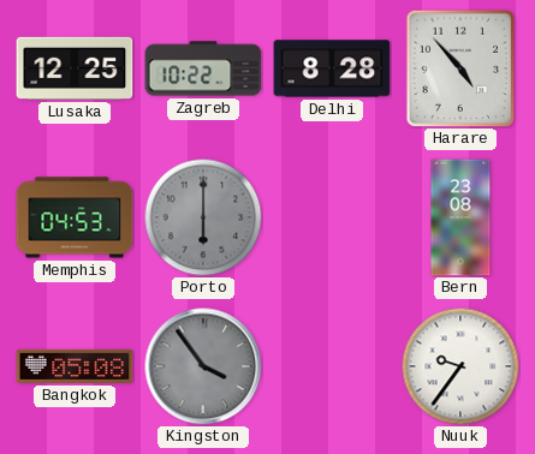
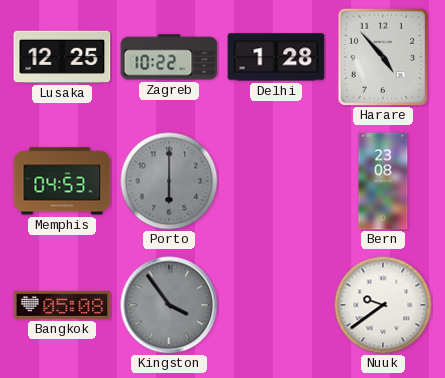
Delhi: 8:28 -> 1:28 (276, 57)
Nuuk: 9:36 -> 9:39 (383, 305)
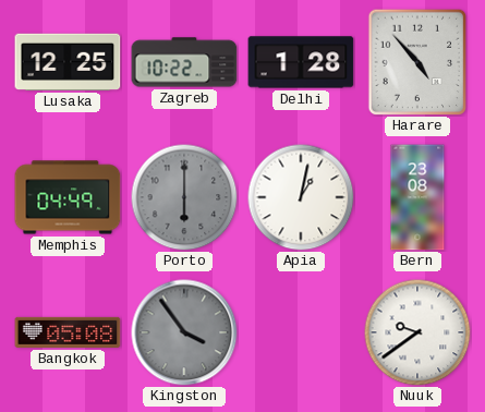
Memphis: 04:53 -> 04:49 (68, 197)
Apia: none -> 1:02 (301, 197)
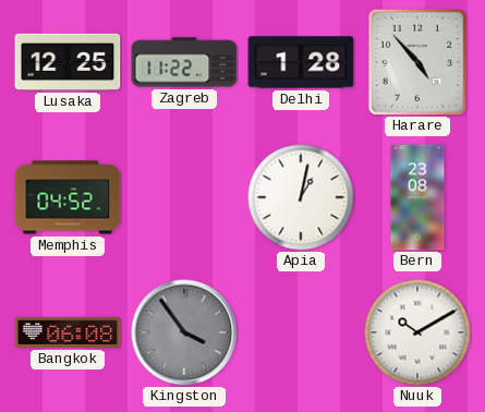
Zagreb: 10:22 -> 11:22 (184, 62)
Memphis: 04:49 -> 04:52 (68, 197)
Porto: 6:00 -> none (184, 197)
Bangkok: 05:08 -> 06:08 (68, 332)
Nuuk: 9:39 -> 10:10 (417, 332)
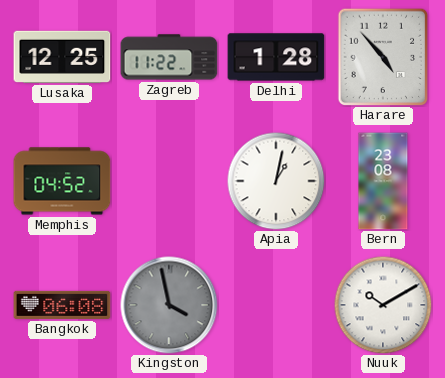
Kingston: 3:54 -> 3:58 (169, 305)
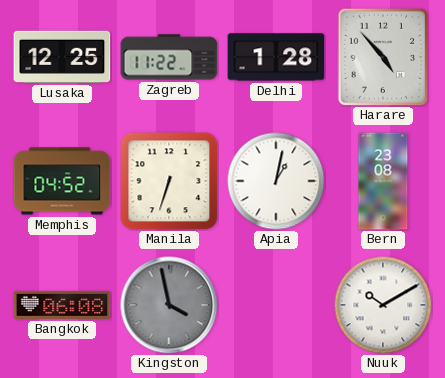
Manila: none -> 6:33 (169, 181)
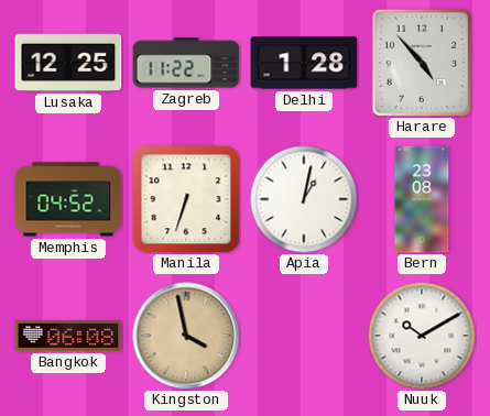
Kingston dial: grey -> champagne (186, 336)
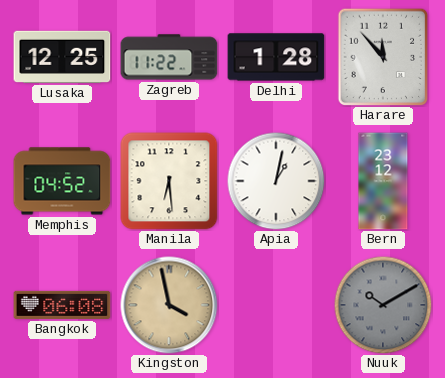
Harare: 4:53 -> 11:53 (383, 57)
Manila: 6:33 -> 6:29 (169, 181)
Bern: 23:08 -> 23:12 (383, 181)
Nuuk dial: white -> grey (383, 305)
